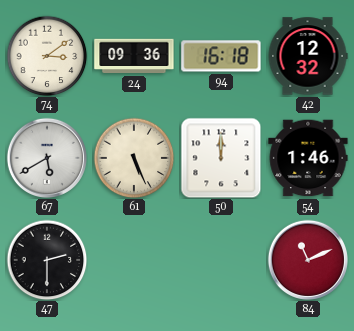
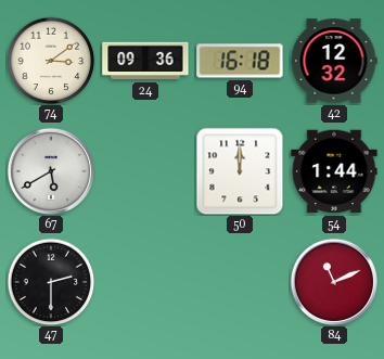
61: 5:26 -> none (134, 158)
54: 1:46 -> 1:44 (334, 171)
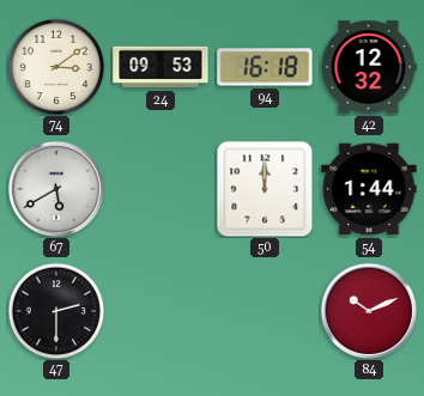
24: 09:36 -> 09:53 (160, 67)
84: 11:11 -> 10:11 (369, 311)
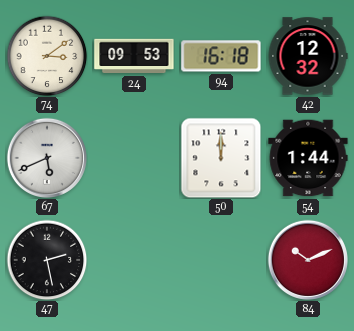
67: 5:40 -> 5:41 (47, 158)
47: 2:30 -> 2:28 (47, 260)
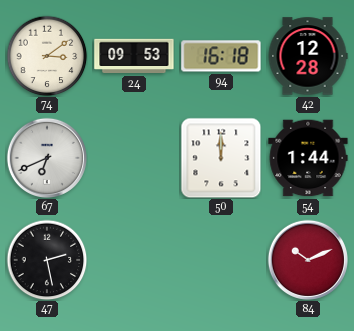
42: 12:32 -> 12:28 (308, 56)
67: 5:41 -> 6:41 (47, 158)
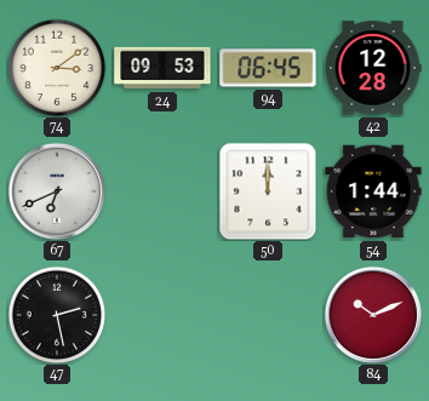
94: 16:18 -> 06:45 (268, 68)
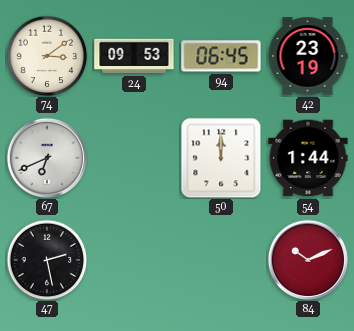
42: 12:28 -> 23:19 (308, 56)
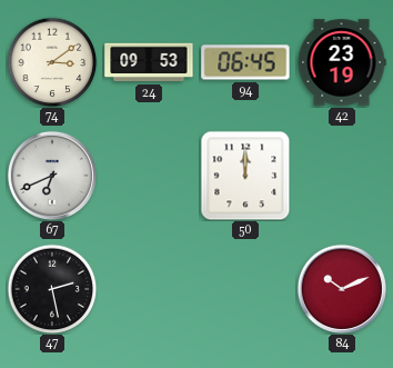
54: 1:44 -> none (308, 158)
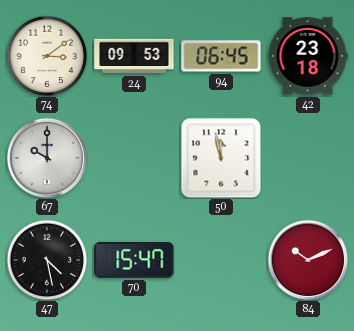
42: 23:19 -> 23:18 (308, 56)
67: 6:41 -> 10:00 (47, 158)
50: 12:00 -> 11:58 (221, 158)
47: 2:28 -> 4:28 (47, 260)
70: none -> 15:47 (134, 260)
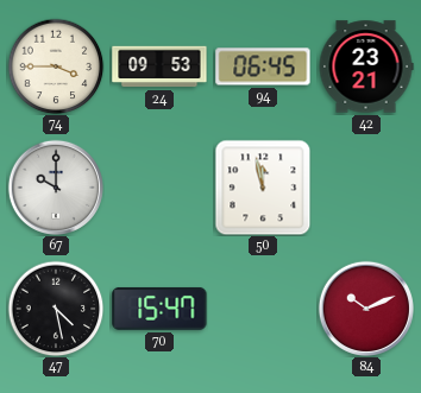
74: 3:09 -> 3:45 (56, 66)
42: 23:18 -> 23:21 (366, 66)
